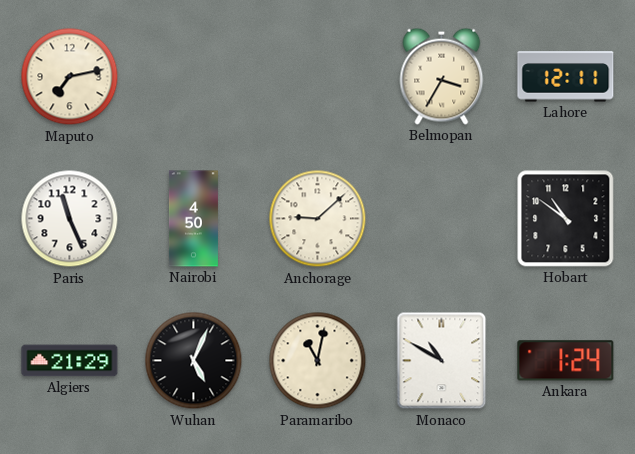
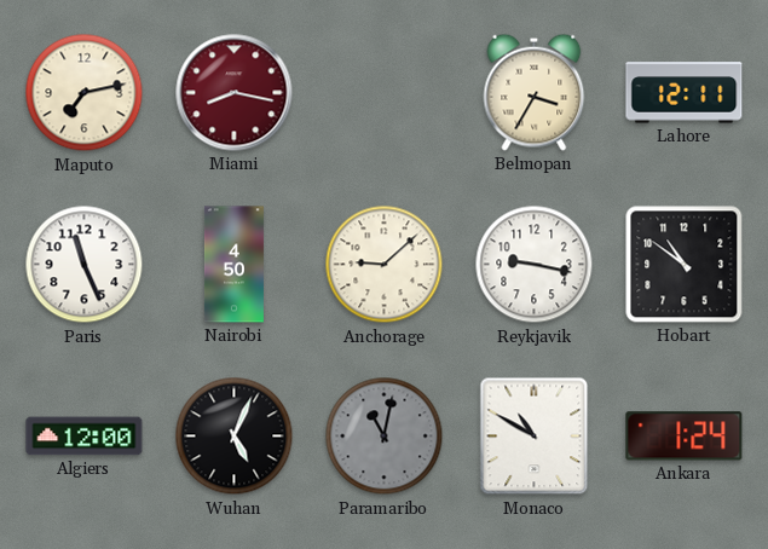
Miami: none -> 8:17 (235, 93)
Reykjavik: none -> 9:17 (535, 265)
Algiers: 21:29 -> 12:00 (85, 437)
Paramaribo dial: cream -> grey (385, 437)
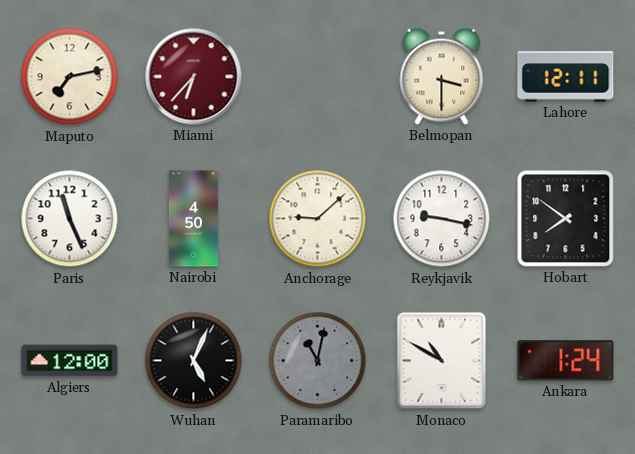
Miami: 8:17 -> 6:37 (194, 77)
Belmopan: 3:35 -> 3:30 (442, 76)
Hobart: 10:51 -> 7:51 (566, 219)
